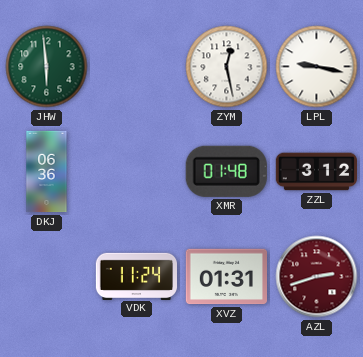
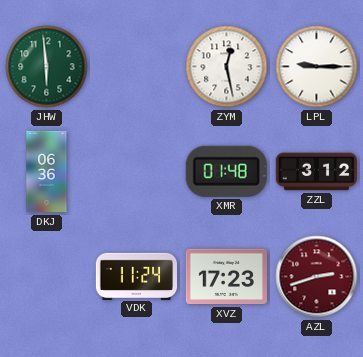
LPL: 9:17 -> 9:15 (317, 67)
XVZ: 01:31 -> 17:23 (226, 277)
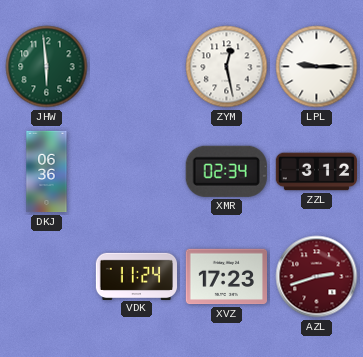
XMR: 01:48 -> 02:34 (226, 171)
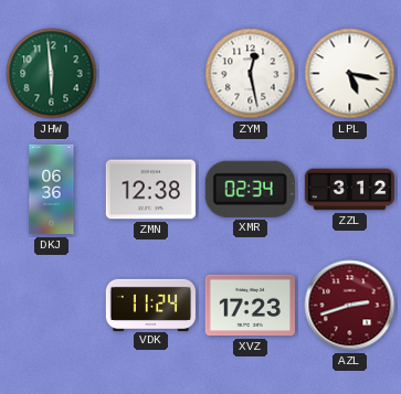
LPL: 9:15 -> 5:17 (350, 74)
ZMN: none -> 12:38 (150, 190)
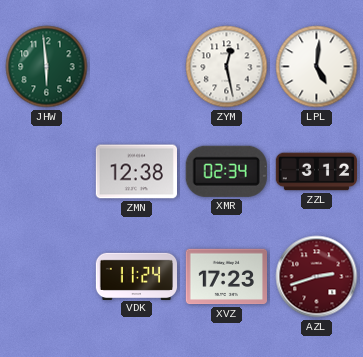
LPL: 5:17 -> 5:01 (317, 67)
DKJ: 06:36 -> none (52, 190)
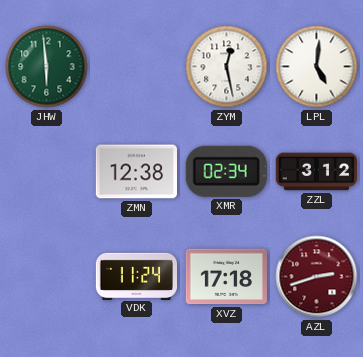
XVZ: 17:23 -> 17:18 (226, 277)
